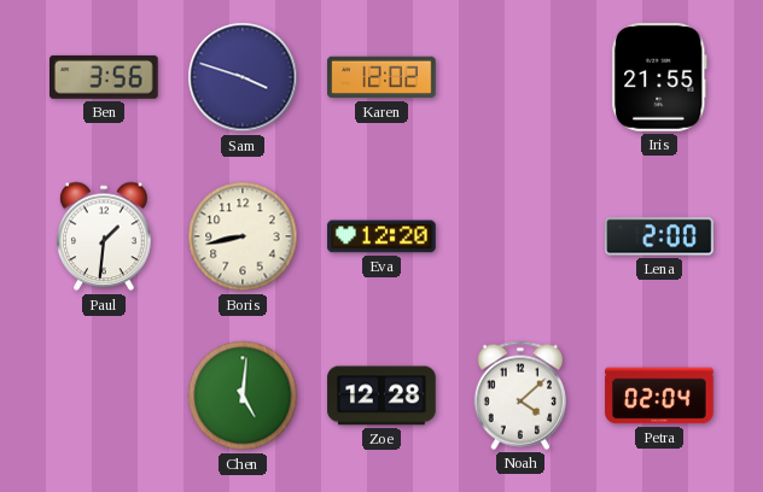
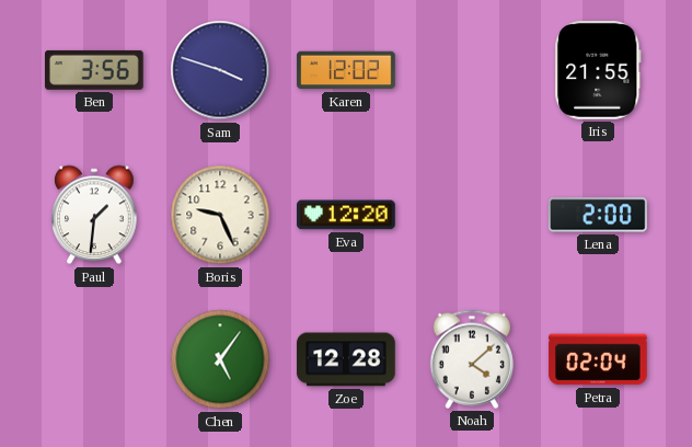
Boris: 8:43 -> 9:26 (220, 215)
Chen: 5:01 -> 5:06 (220, 359)
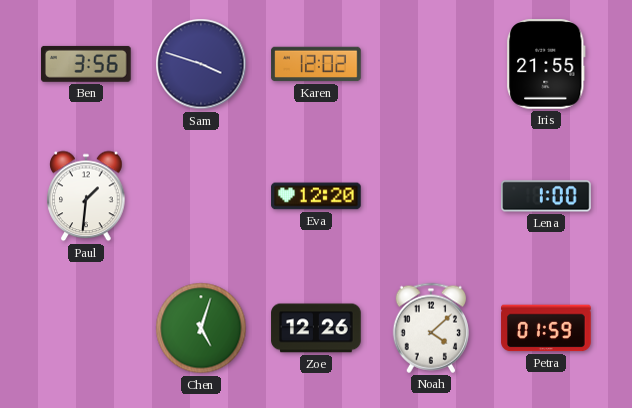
Boris: 9:26 -> none (220, 215)
Lena: 2:00 -> 1:00 (547, 196)
Chen: 5:06 -> 5:03 (201, 328)
Zoe: 12:28 -> 12:26 (316, 328)
Petra: 02:04 -> 01:59 (546, 328)
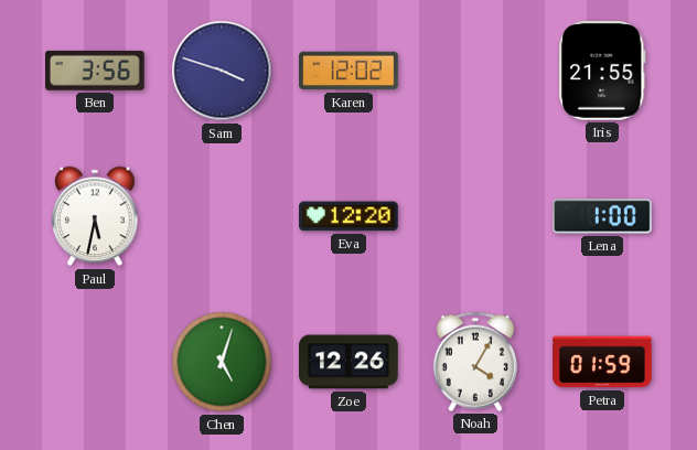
Paul: 1:31 -> 5:32 (95, 216)
Noah: 4:08 -> 4:05 (474, 362)
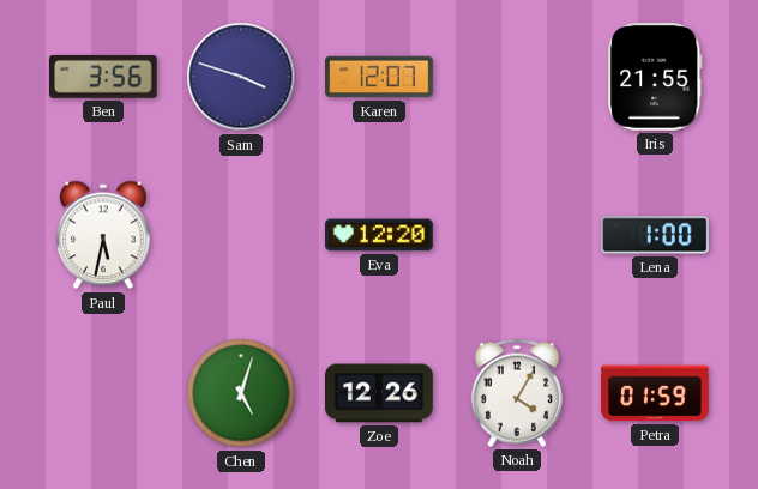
Karen: 12:02 -> 12:07 (379, 77)
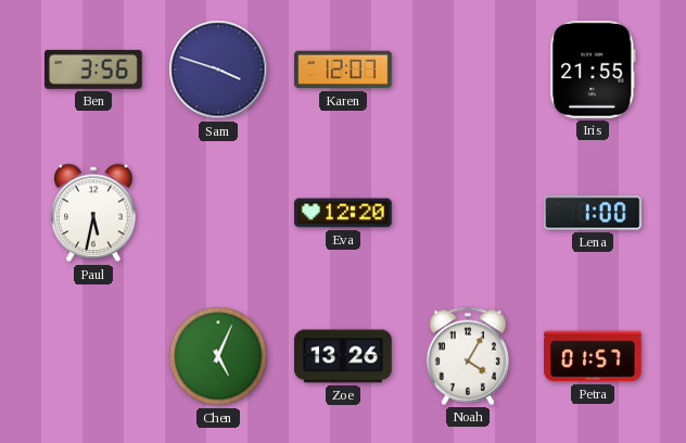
Chen: 5:03 -> 5:04 (218, 356)
Zoe: 12:26 -> 13:26 (343, 356)
Petra: 01:59 -> 01:57 (593, 356)
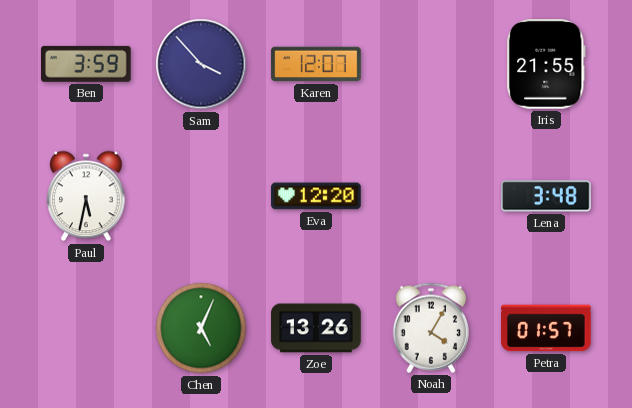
Ben: 3:56 -> 3:59 (87, 64)
Sam: 3:48 -> 3:53 (201, 64)
Lena: 1:00 -> 3:48 (547, 196)
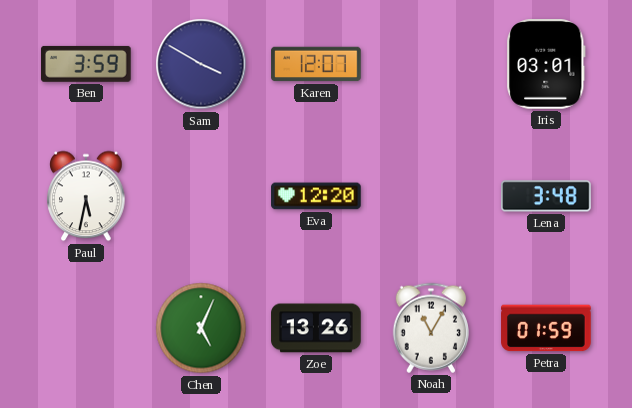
Sam: 3:53 -> 3:50 (201, 64)
Iris: 21:55 -> 03:01 (547, 65)
Noah: 4:05 -> 11:05 (430, 328)
Petra: 01:57 -> 01:59 (546, 328)
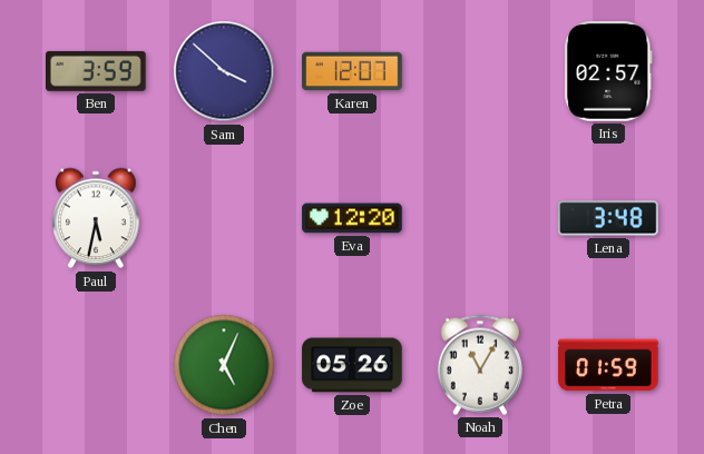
Sam: 3:50 -> 3:52 (224, 71)
Iris: 03:01 -> 02:57 (609, 72)
Zoe: 13:26 -> 05:26 (352, 365)
